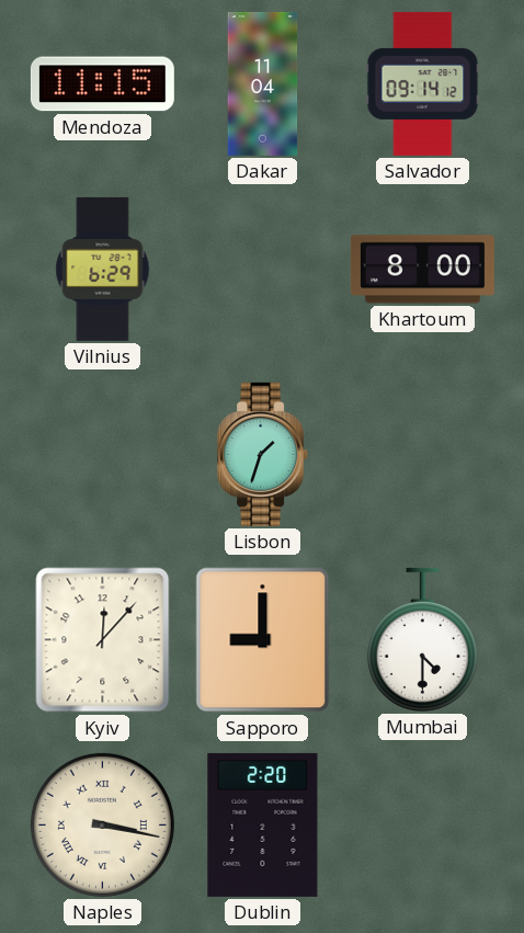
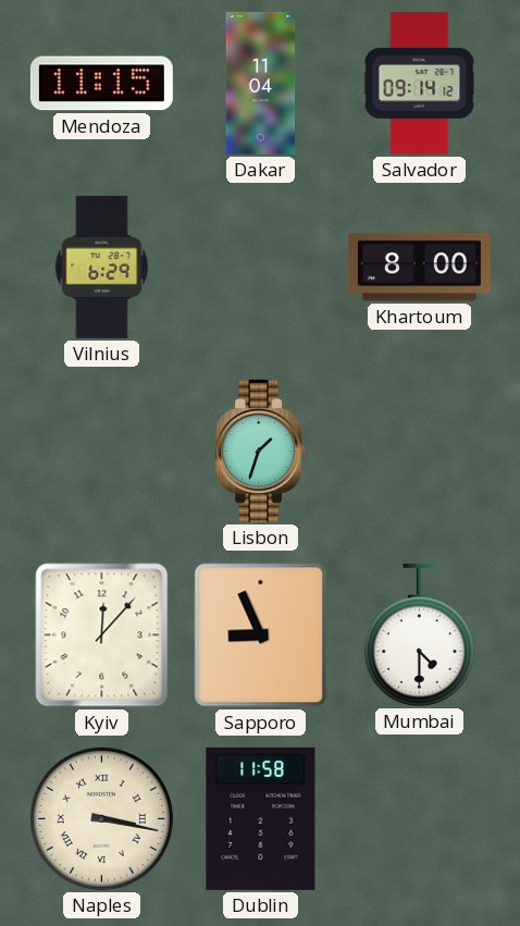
Sapporo: 9:00 -> 8:56 (261, 635)
Dublin: 2:20 -> 11:58 (261, 818)
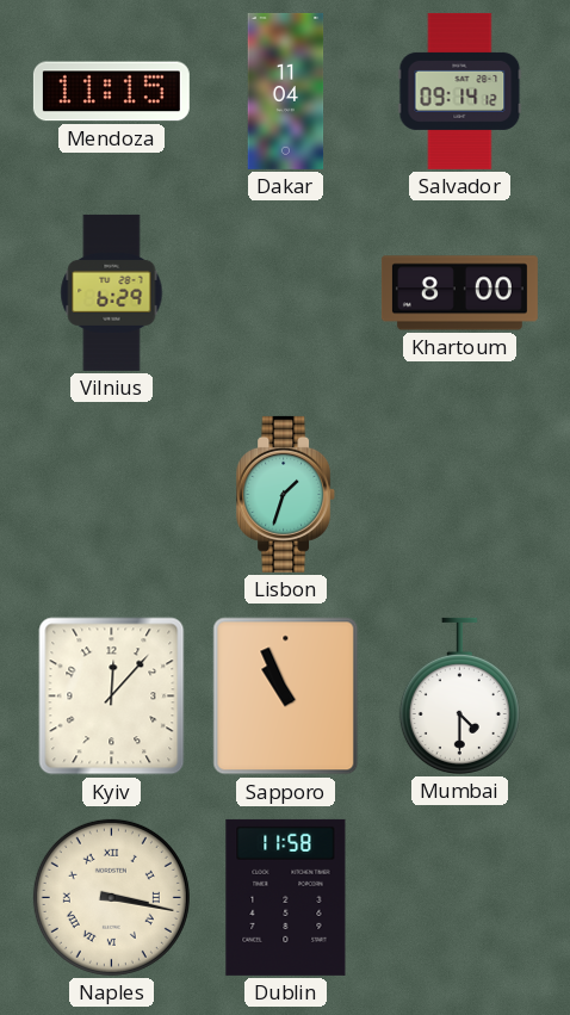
Sapporo: 8:56 -> 10:56 (286, 697)
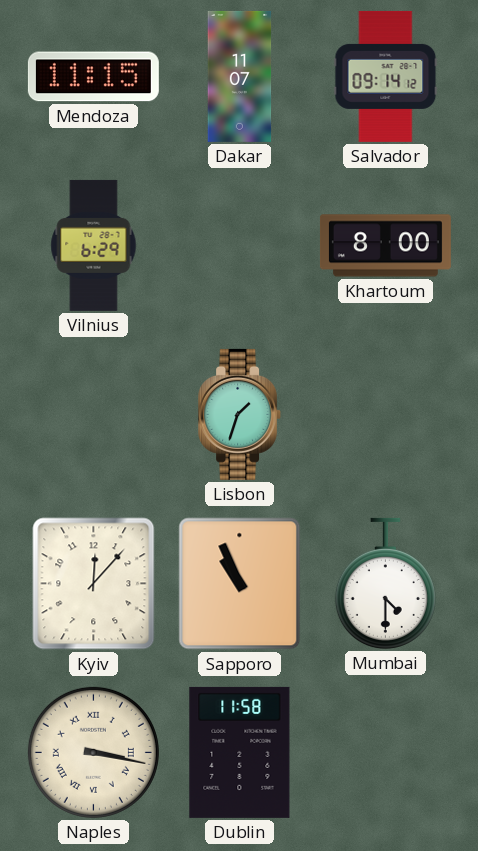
Dakar: 11:04 -> 11:07 (240, 76)
